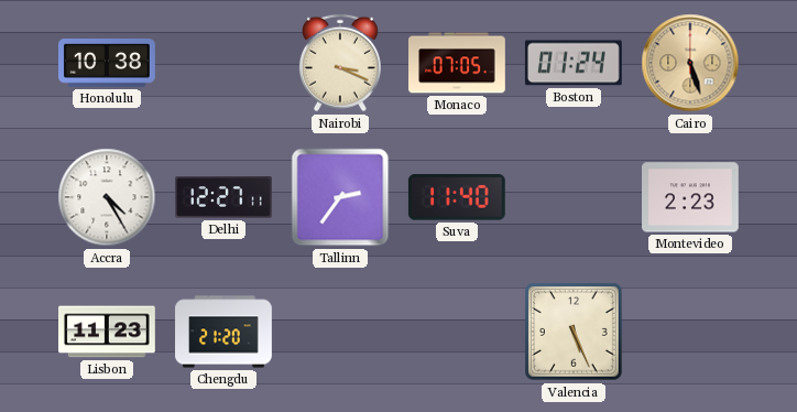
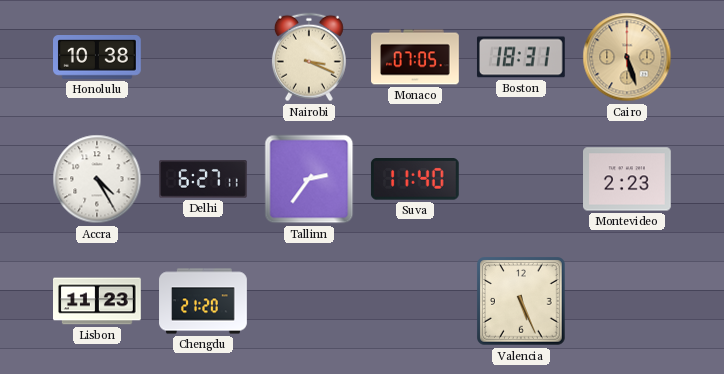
Boston: 01:24 -> 18:31 (521, 57)
Delhi: 12:27 -> 6:27 (204, 179)
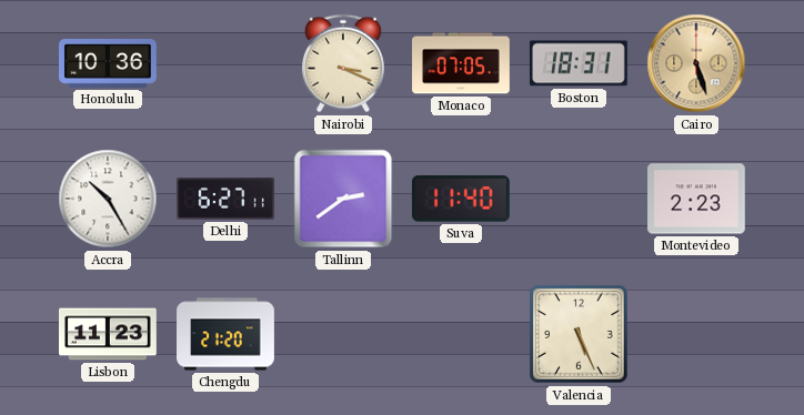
Honolulu: 10:38 -> 10:36 (109, 64)
Accra: 4:25 -> 10:25 (108, 199)
Tallinn: 2:36 -> 2:39 (343, 199)
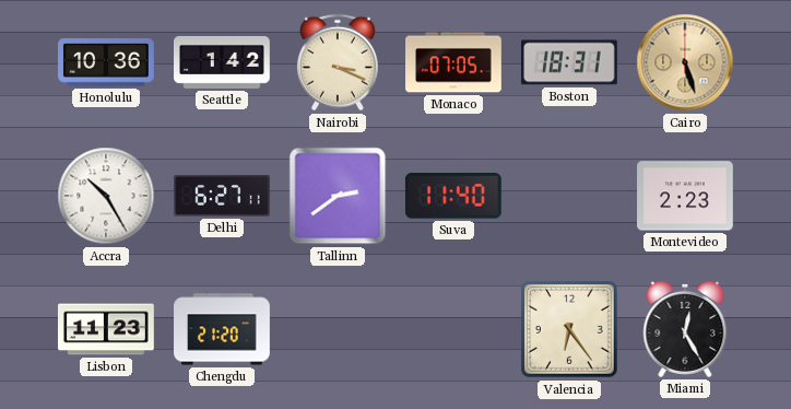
Seattle: none -> 1:42 (223, 62)
Valencia: 5:26 -> 6:24 (570, 330)
Miami: none -> 12:25 (685, 329)
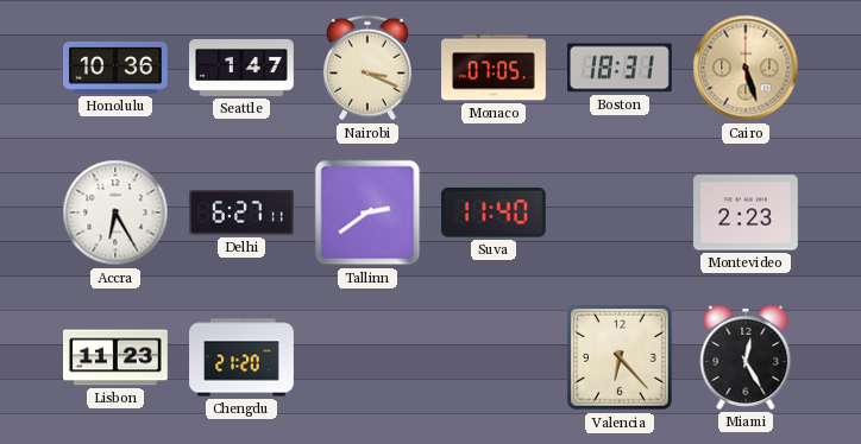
Seattle: 1:42 -> 1:47 (243, 68)
Accra: 10:25 -> 6:25 (115, 213)
Valencia: 6:24 -> 6:23 (621, 359)
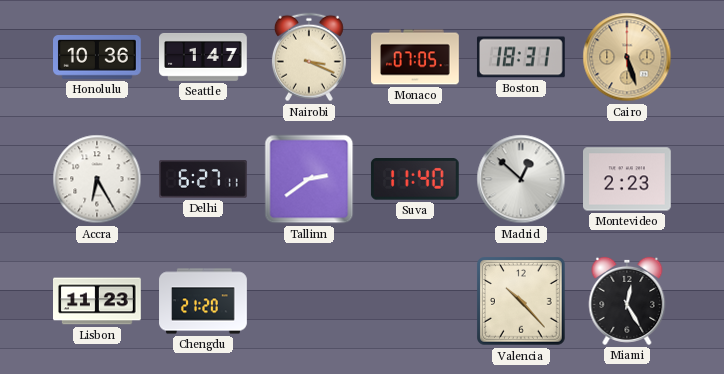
Madrid: none -> 12:52 (521, 179)
Valencia: 6:23 -> 10:23 (522, 302)
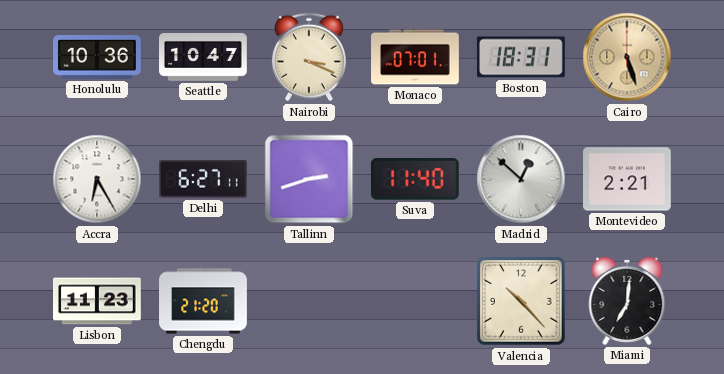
Seattle: 1:47 -> 10:47 (204, 57)
Monaco: 07:05 -> 07:01 (415, 57)
Tallinn: 2:39 -> 2:42 (309, 179)
Montevideo: 2:23 -> 2:21 (628, 179)
Miami: 12:25 -> 7:01 (627, 301)
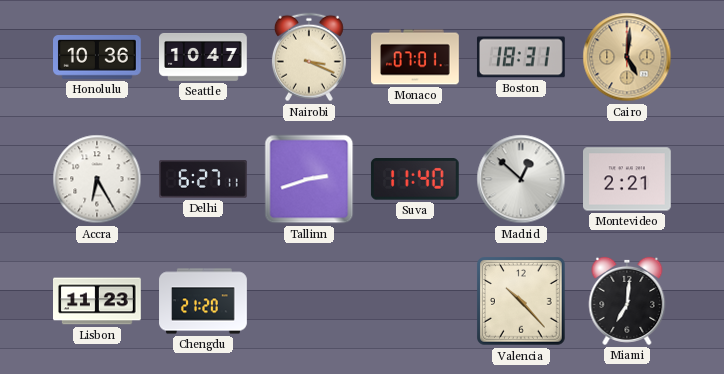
Cairo: 5:27 -> 5:01 (627, 57)
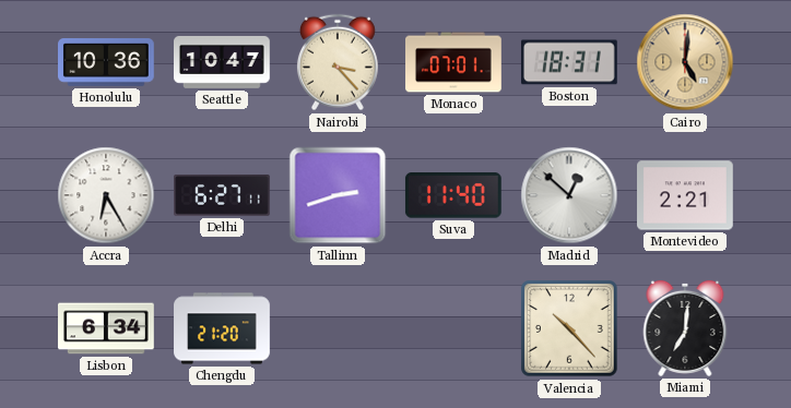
Nairobi: 3:19 -> 3:23 (338, 62)
Lisbon: 11:23 -> 6:34 (107, 328)
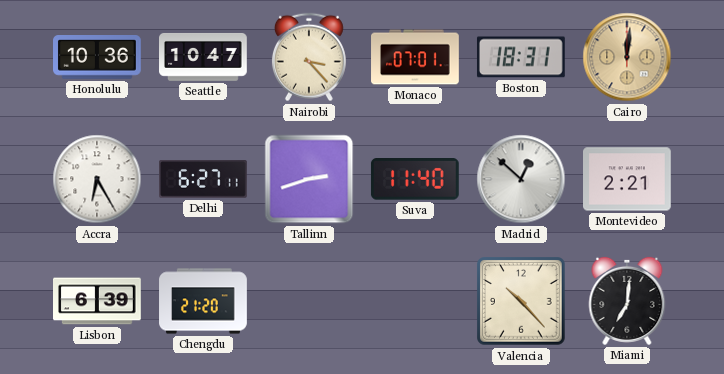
Cairo: 5:01 -> 12:01 (627, 57)
Lisbon: 6:34 -> 6:39 (98, 301)
